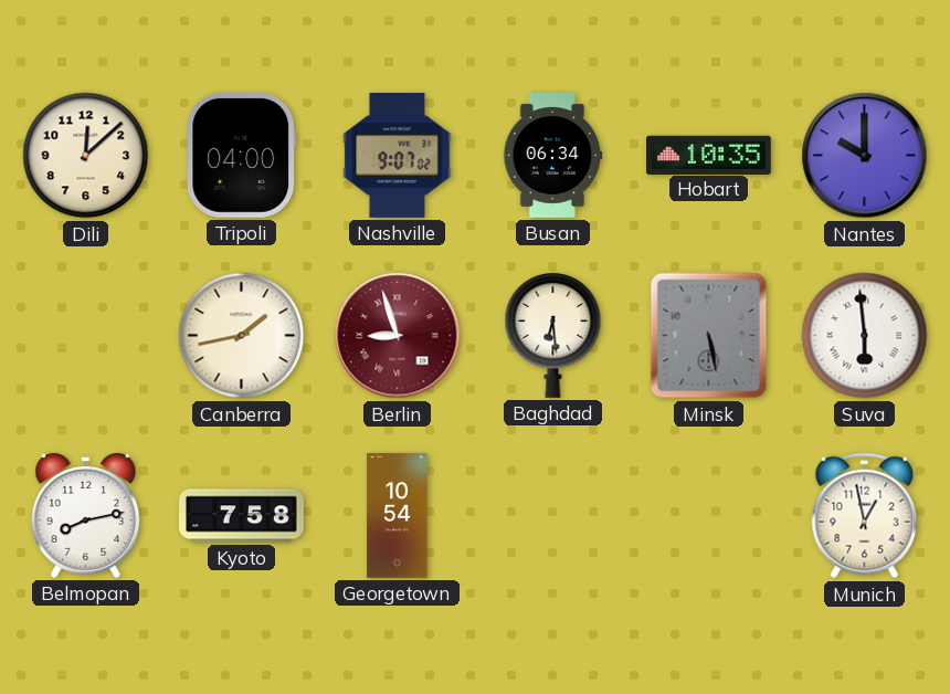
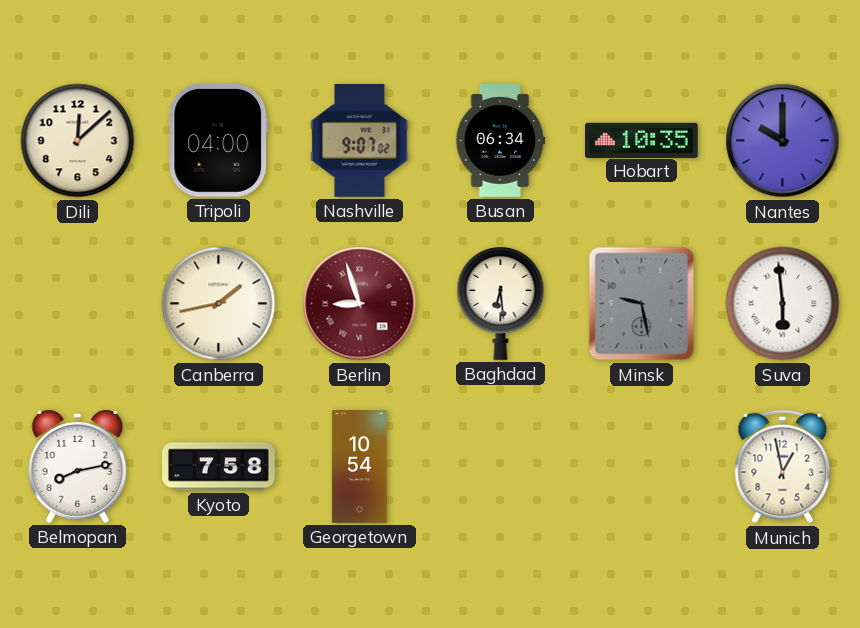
Minsk: 5:28 -> 9:28 (642, 304)
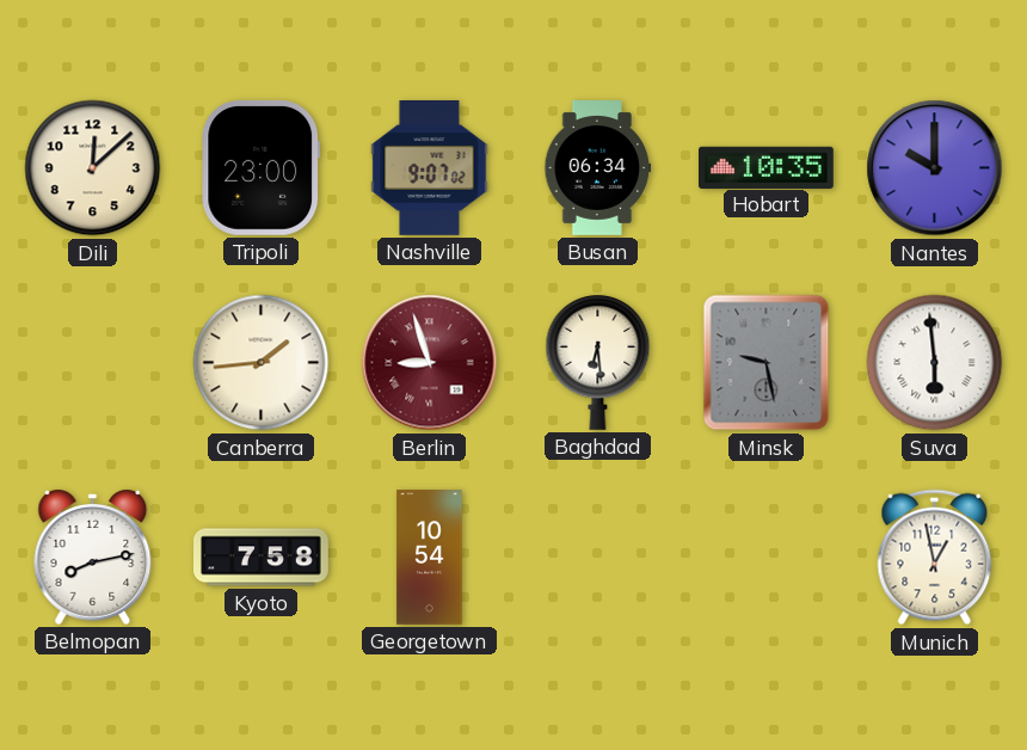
Tripoli: 04:00 -> 23:00 (262, 167)
Canberra: 1:43 -> 1:44 (262, 363)
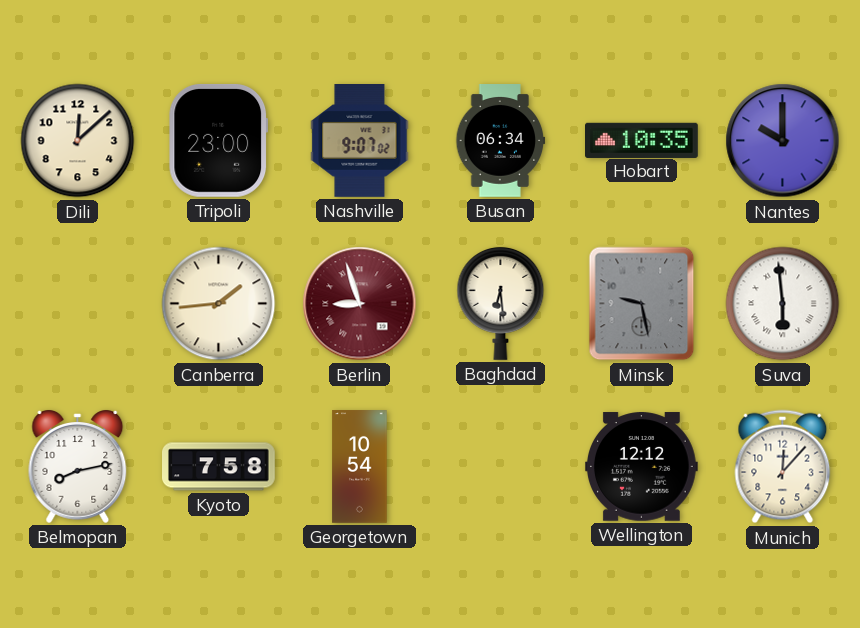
Wellington: none -> 12:12 (642, 467)
Munich: 12:58 -> 12:07 (783, 467)
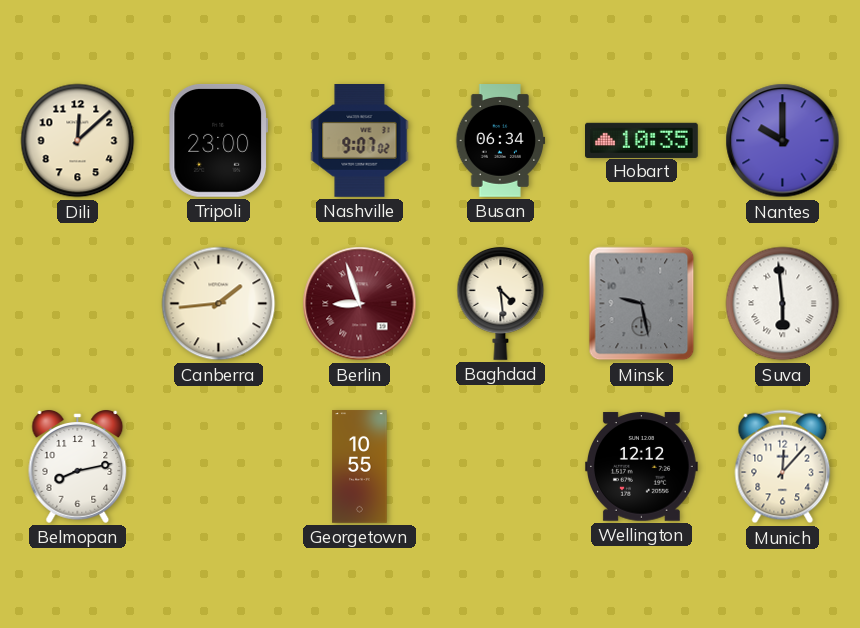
Baghdad: 6:29 -> 4:29 (501, 303)
Kyoto: 7:58 -> none (219, 467)
Georgetown: 10:54 -> 10:55 (360, 467)
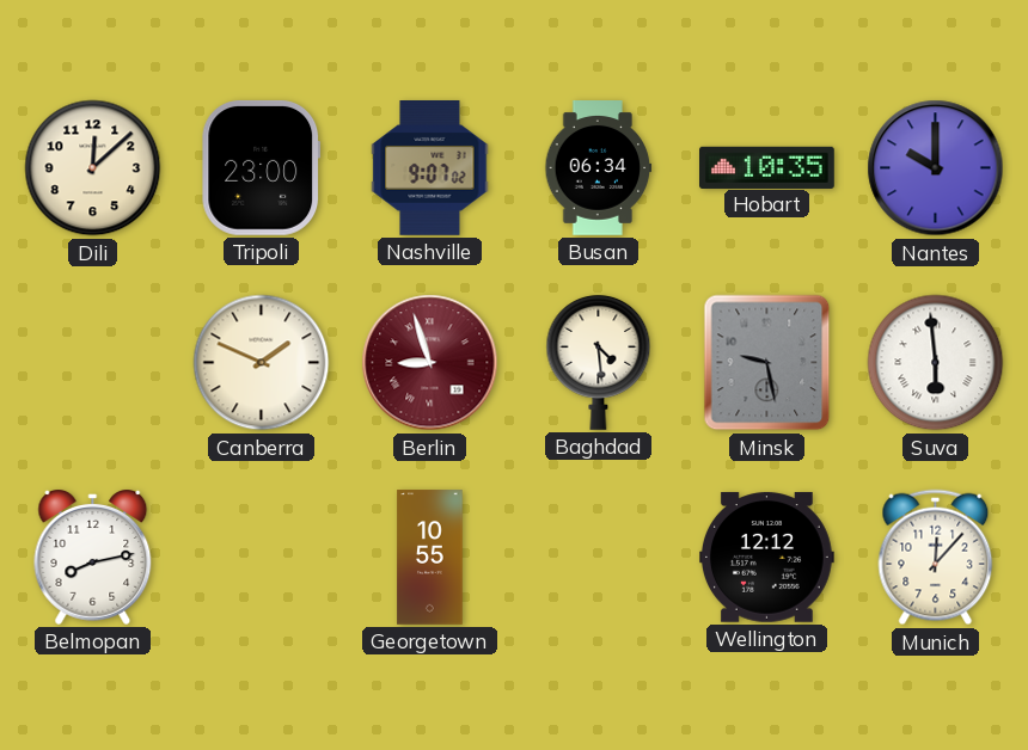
Canberra: 1:44 -> 1:49 (262, 363)
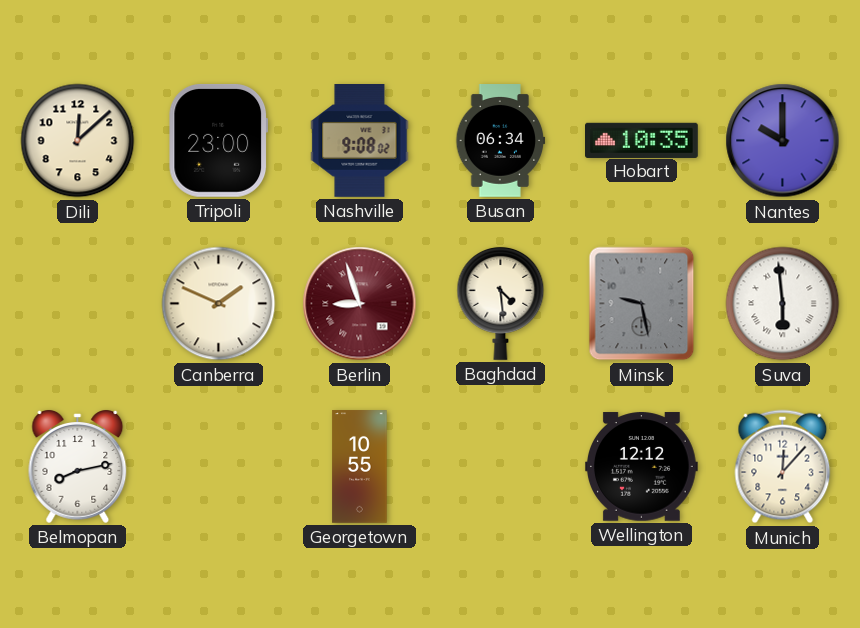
Nashville: 9:07 -> 9:08 (360, 141)
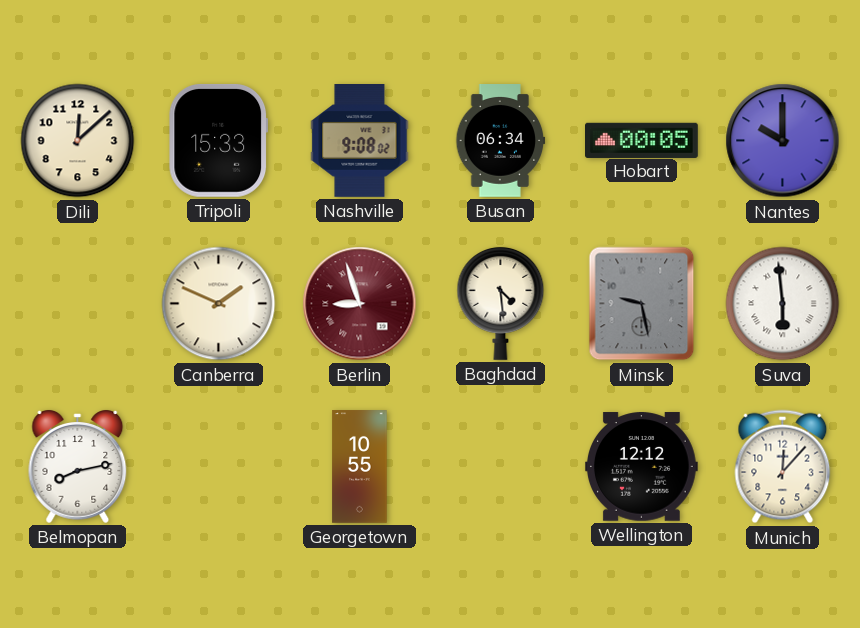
Tripoli: 23:00 -> 15:33 (219, 140)
Hobart: 10:35 -> 00:05 (642, 140)
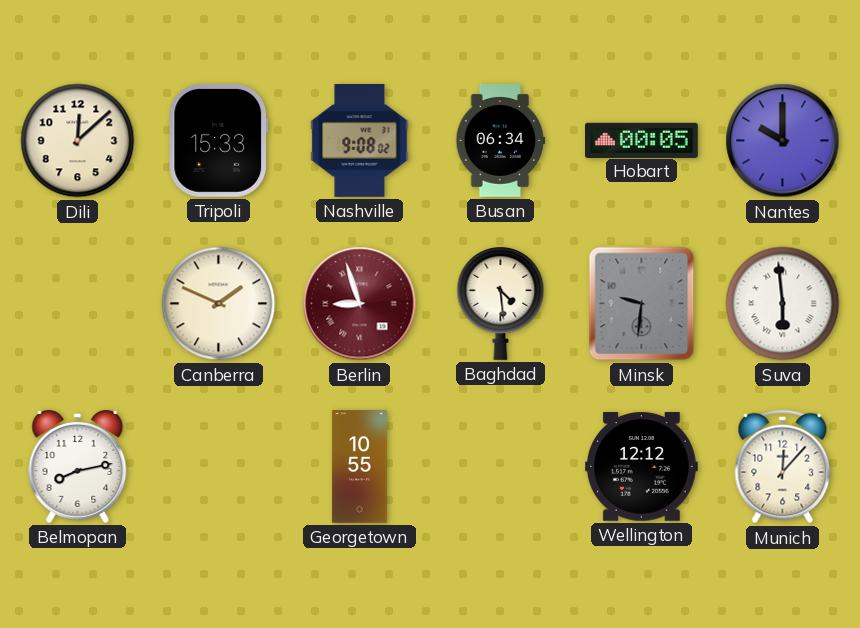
Minsk: 9:28 -> 9:31 (642, 304)
